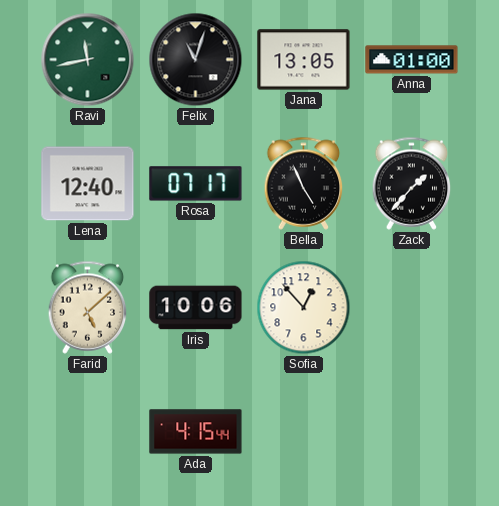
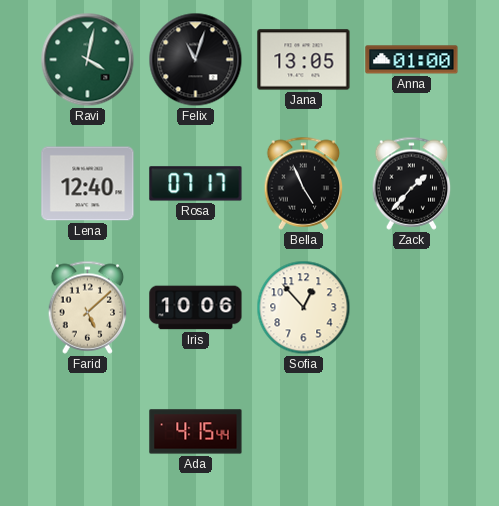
Ravi: 11:43 -> 4:02 (88, 60)
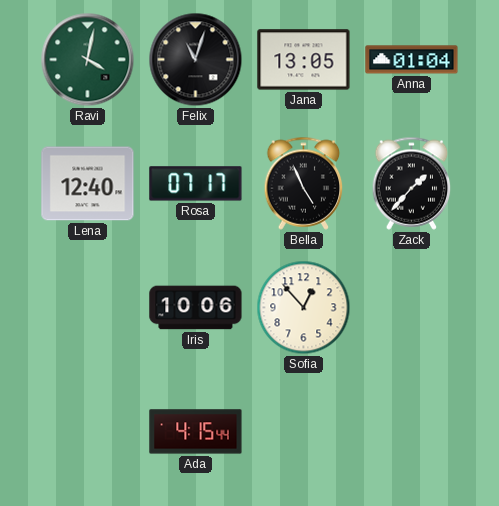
Anna: 01:00 -> 01:04 (412, 60)
Farid: 5:08 -> none (88, 307)
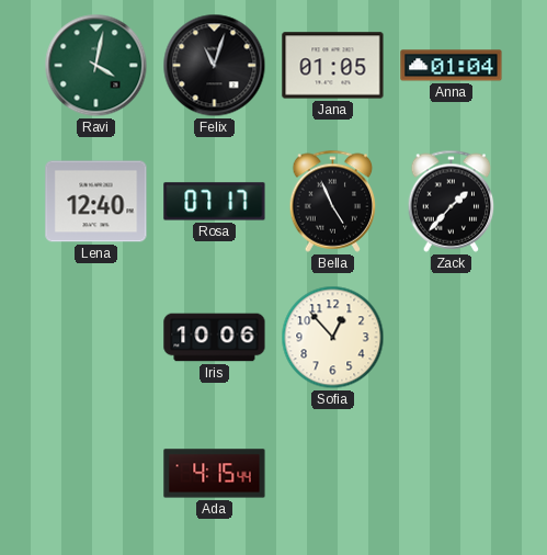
Jana: 13:05 -> 01:05 (333, 66)
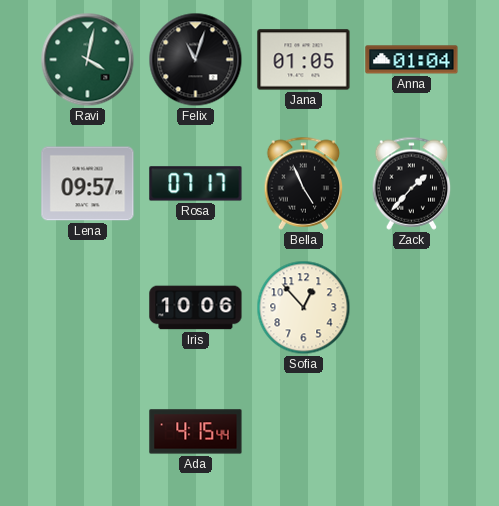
Lena: 12:40 -> 09:57 (88, 184)
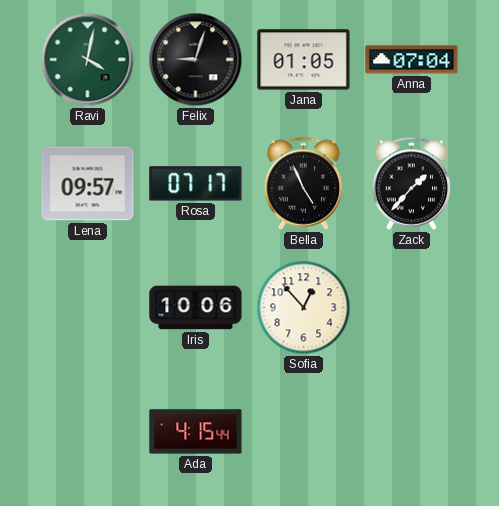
Felix: 11:03 -> 9:03 (196, 60)
Anna: 01:04 -> 07:04 (412, 60)
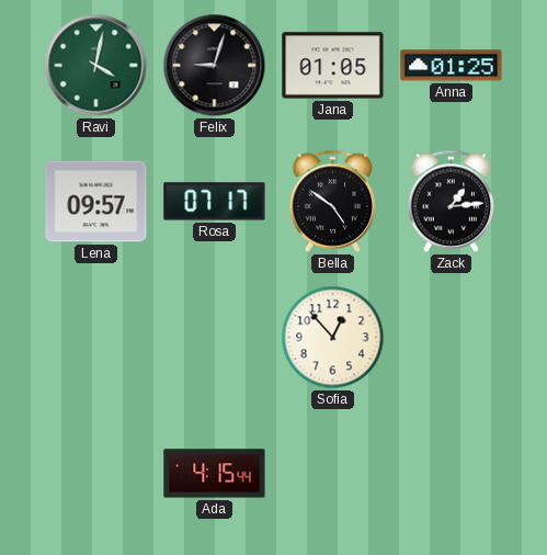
Anna: 07:04 -> 01:25 (452, 66)
Bella: 4:56 -> 4:51 (333, 201)
Zack: 1:37 -> 1:14 (452, 201)
Iris: 10:06 -> none (196, 308)
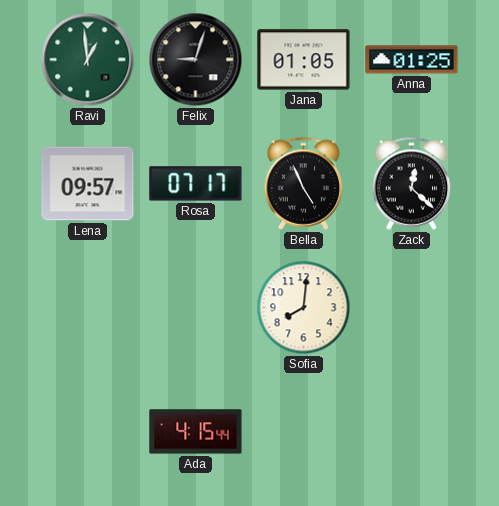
Ravi: 4:02 -> 12:59 (88, 60)
Bella: 4:51 -> 4:56 (304, 183)
Zack: 1:14 -> 12:22 (412, 183)
Sofia: 12:53 -> 8:01 (304, 308)
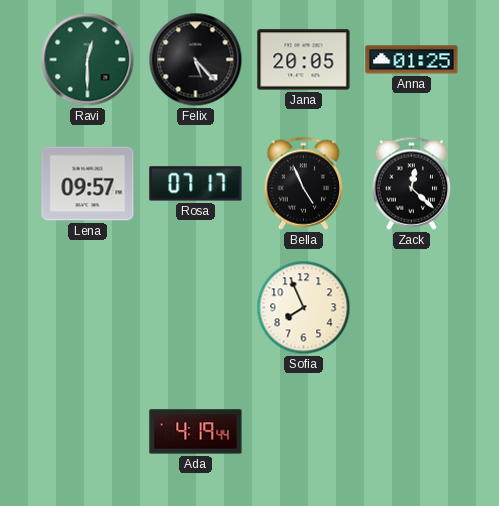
Ravi: 12:59 -> 12:30 (88, 60)
Felix: 9:03 -> 5:23 (196, 60)
Jana: 01:05 -> 20:05 (304, 60)
Sofia: 8:01 -> 7:56 (304, 308)
Ada: 4:15 -> 4:19 (196, 432)
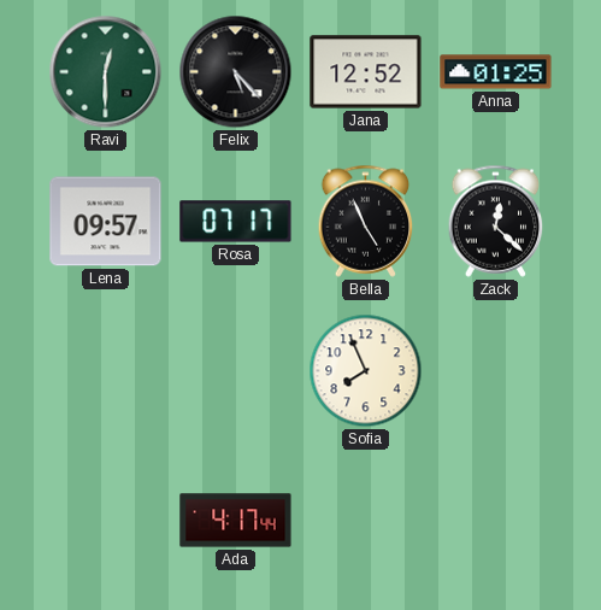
Jana: 20:05 -> 12:52 (366, 72)
Ada: 4:19 -> 4:17 (236, 521)
